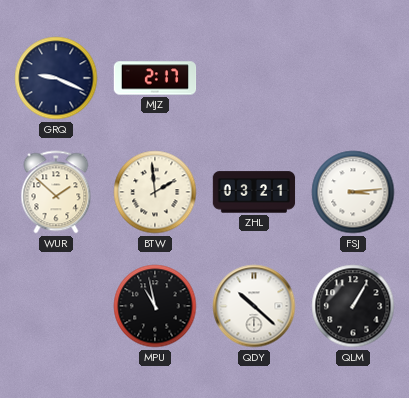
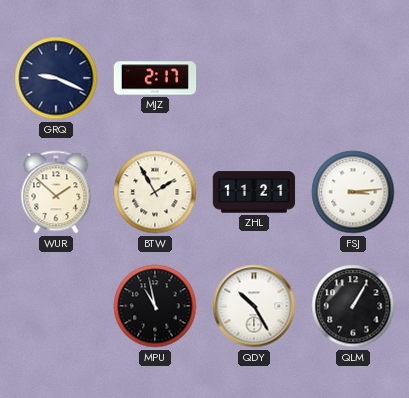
BTW: 1:59 -> 1:55 (155, 192)
ZHL: 03:21 -> 11:21 (254, 192)
QDY: 10:22 -> 10:25 (254, 306)
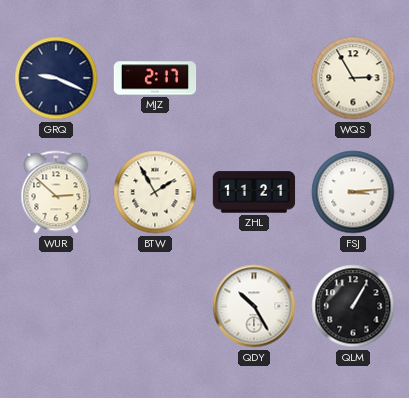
WQS: none -> 2:55 (353, 78)
WUR: 1:52 -> 2:52 (56, 192)
MPU: 10:58 -> none (155, 306)
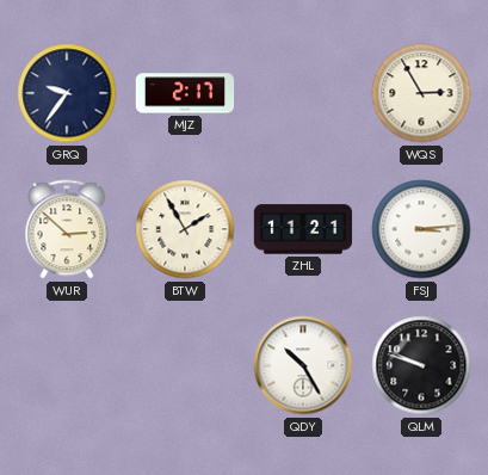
GRQ: 9:19 -> 9:36 (67, 93)
QLM: 1:05 -> 9:48 (421, 365)
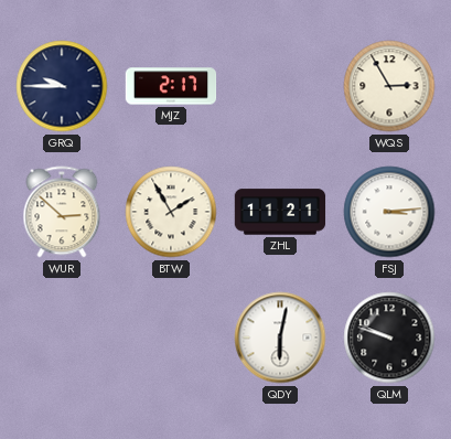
GRQ: 9:36 -> 9:45 (62, 86)
QDY: 10:25 -> 6:02 (280, 338)
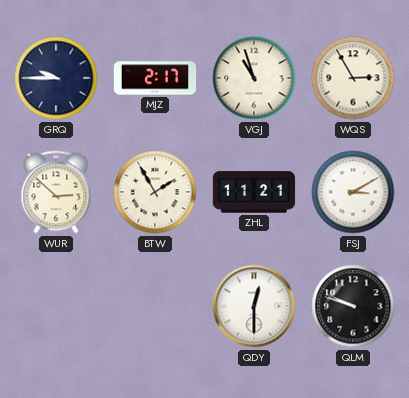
VGJ: none -> 10:57 (254, 78)
FSJ: 3:14 -> 3:10 (353, 192)
QDY: 6:02 -> 12:30 (254, 306)
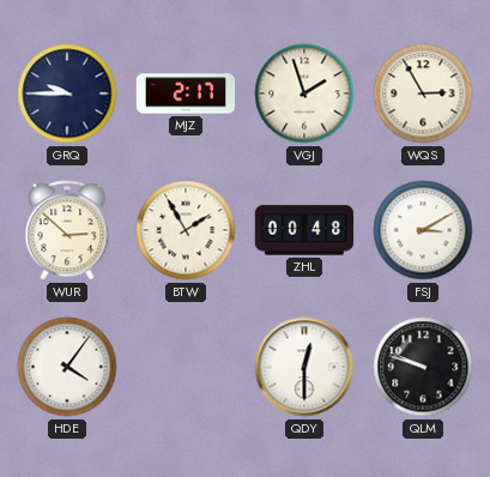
VGJ: 10:57 -> 1:57 (304, 93)
ZHL: 11:21 -> 00:48 (304, 230)
HDE: none -> 4:06 (67, 367)
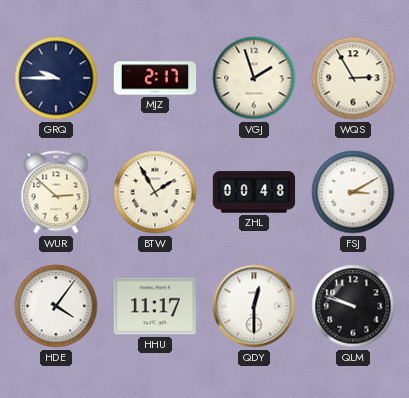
HHU: none -> 11:17 (154, 306)
